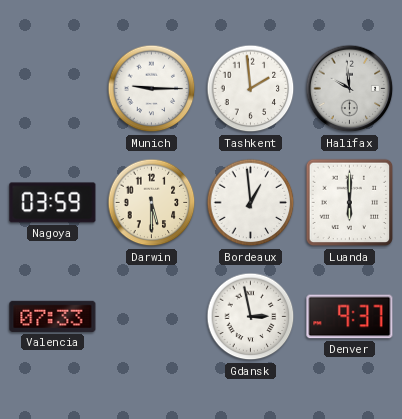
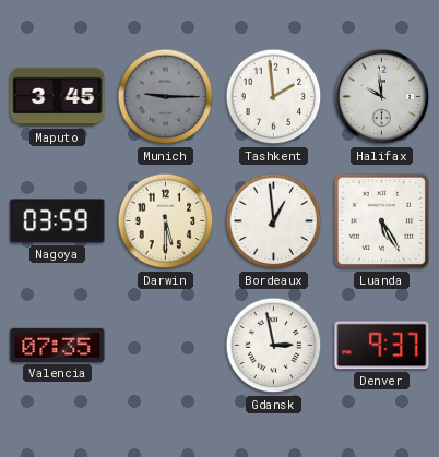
Maputo: none -> 3:45 (58, 97)
Munich dial: white -> grey (166, 97)
Luanda: 6:00 -> 5:25 (382, 221)
Valencia: 07:33 -> 07:35 (58, 345)
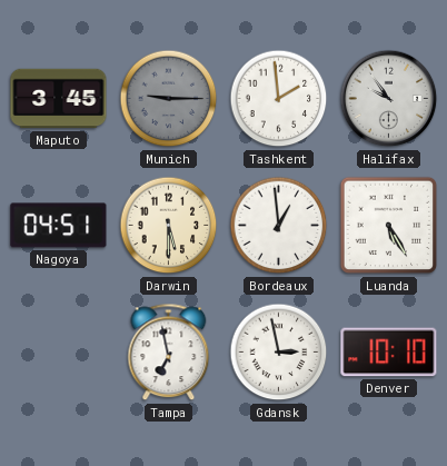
Halifax: 9:59 -> 9:54 (389, 99)
Nagoya: 03:59 -> 04:51 (59, 226)
Valencia: 07:35 -> none (58, 345)
Tampa: none -> 6:58 (169, 353)
Denver: 9:37 -> 10:10 (389, 353)
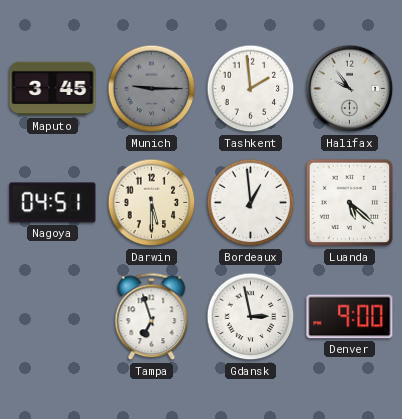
Luanda: 5:25 -> 5:22 (350, 203)
Tampa: 6:58 -> 6:57 (152, 317)
Denver: 10:10 -> 9:00 (350, 317)
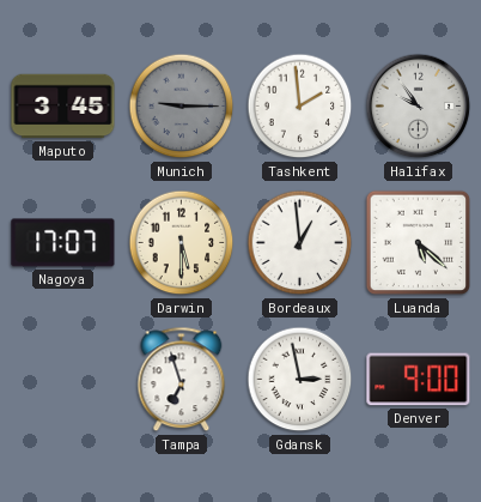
Nagoya: 04:51 -> 17:07 (63, 243)
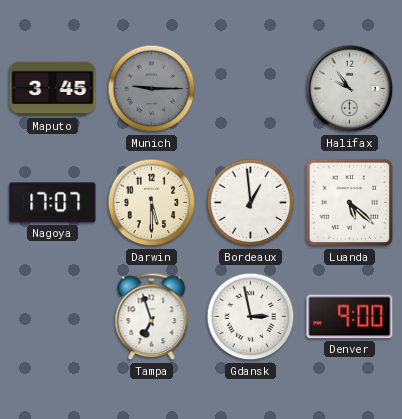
Tashkent: 1:59 -> none (300, 107)
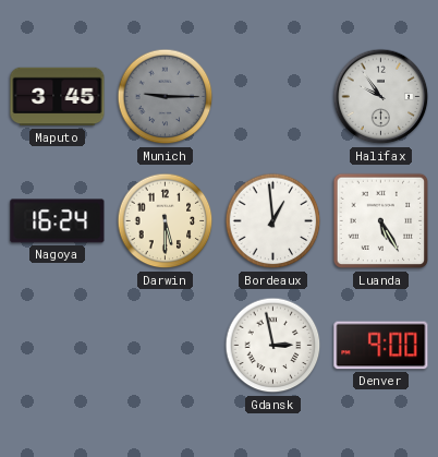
Nagoya: 17:07 -> 16:24 (58, 221)
Luanda: 5:22 -> 5:25 (381, 221)
Tampa: 6:57 -> none (152, 317)
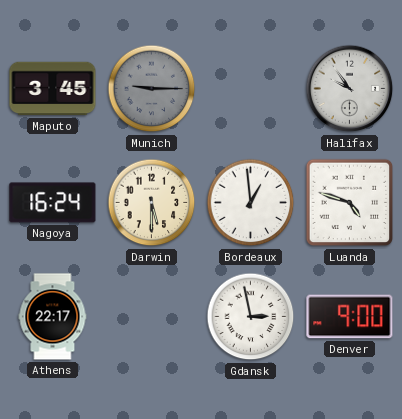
Luanda: 5:25 -> 4:48 (350, 203)
Athens: none -> 22:17 (53, 317)
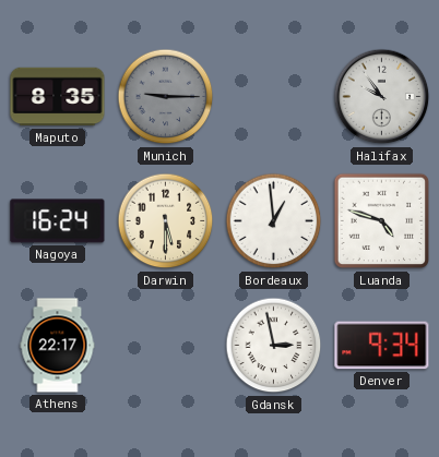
Maputo: 3:45 -> 8:35 (58, 97)
Denver: 9:00 -> 9:34 (382, 346)
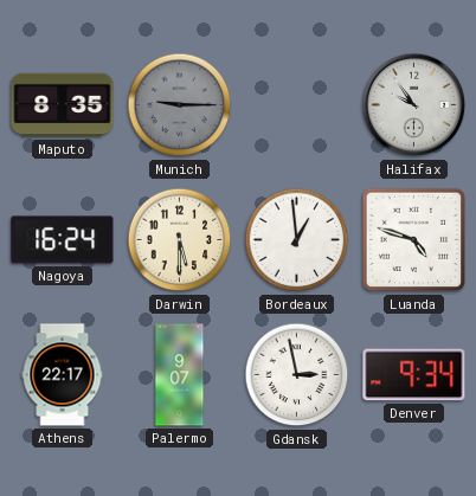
Palermo: none -> 9:07 (180, 375)
